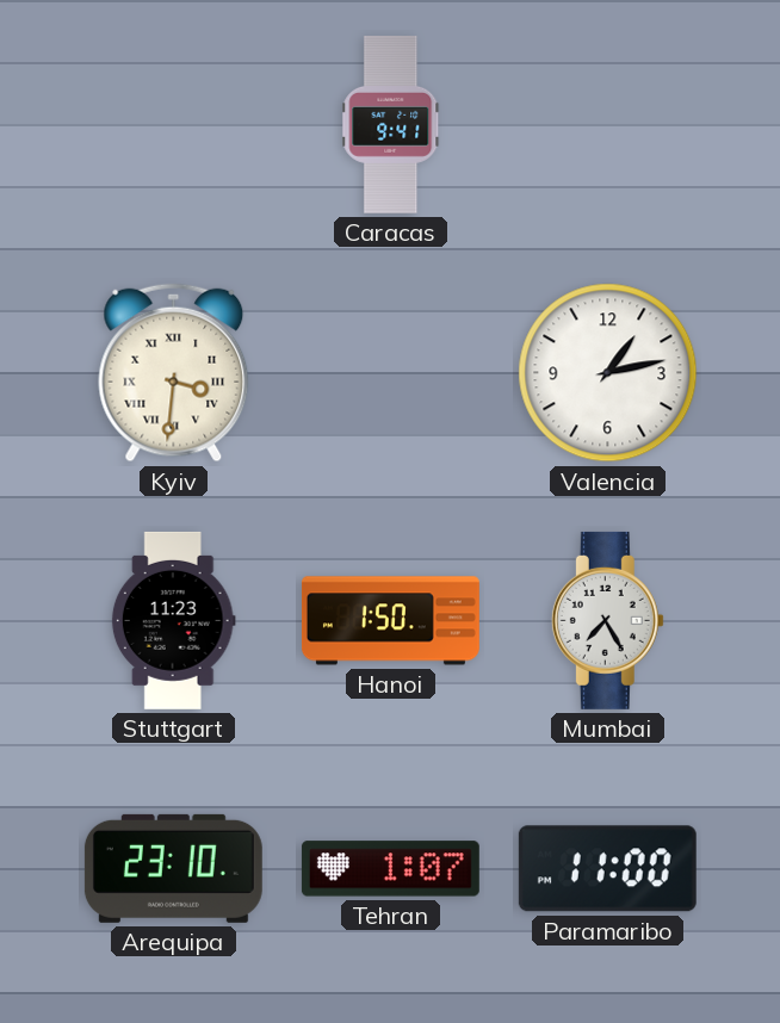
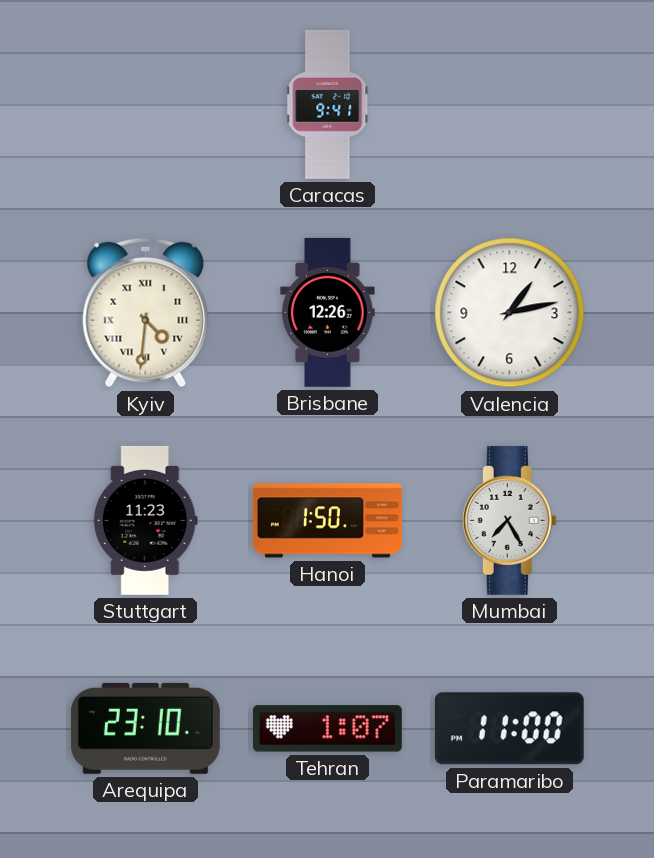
Kyiv: 3:31 -> 4:31 (146, 313)
Brisbane: none -> 12:26 (328, 312)
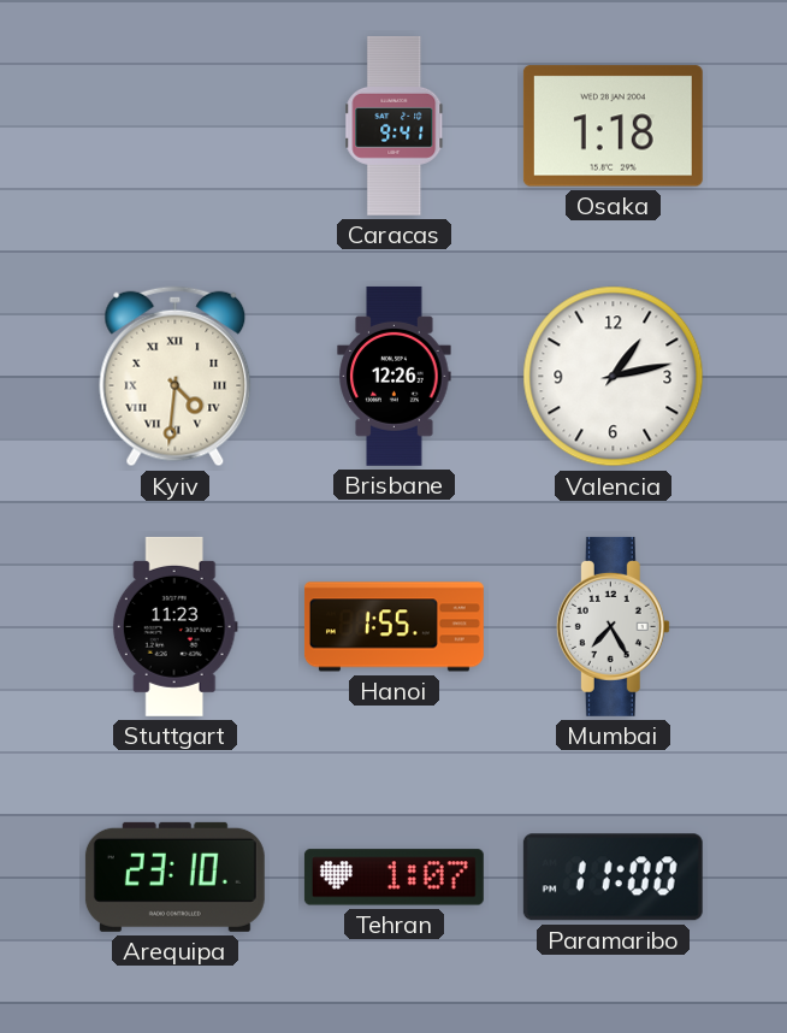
Osaka: none -> 1:18 (613, 126)
Hanoi: 1:50 -> 1:55 (393, 627)
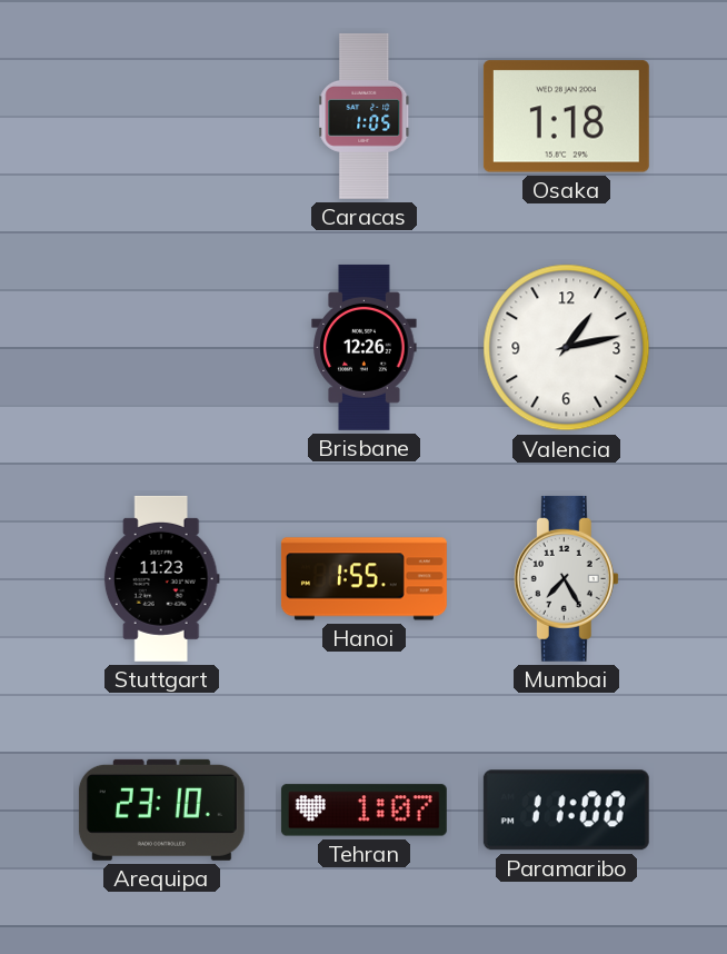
Caracas: 9:41 -> 1:05 (365, 116)
Kyiv: 4:31 -> none (176, 377)
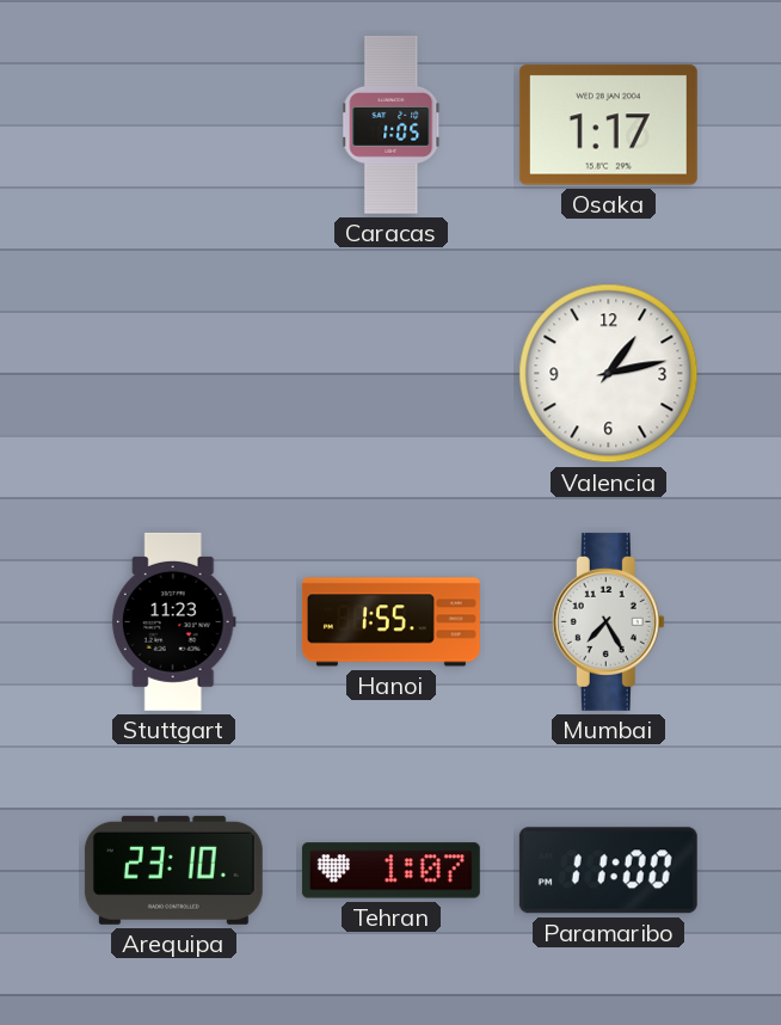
Osaka: 1:18 -> 1:17 (608, 125)
Brisbane: 12:26 -> none (365, 347)
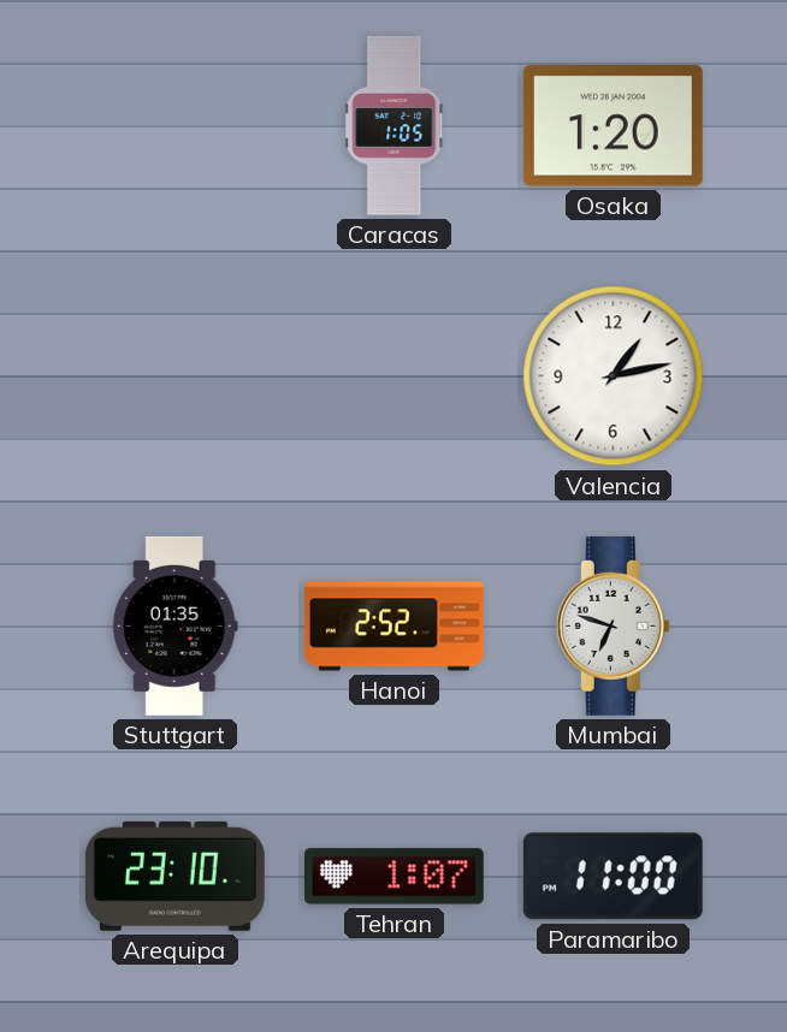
Osaka: 1:17 -> 1:20 (613, 126)
Stuttgart: 11:23 -> 01:35 (174, 625)
Hanoi: 1:55 -> 2:52 (393, 627)
Mumbai: 7:25 -> 6:48 (613, 625)
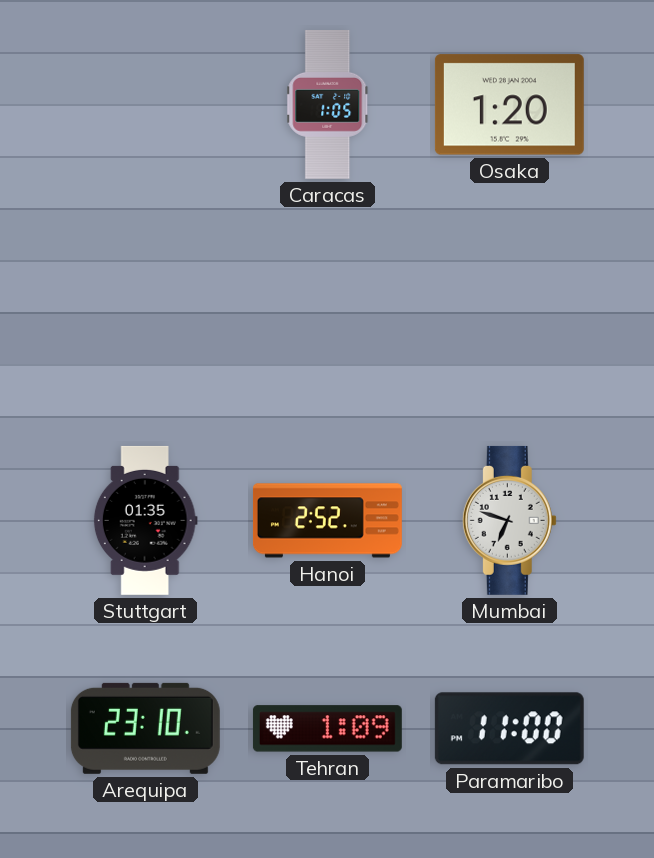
Valencia: 1:13 -> none (614, 376)
Tehran: 1:07 -> 1:09 (327, 729)
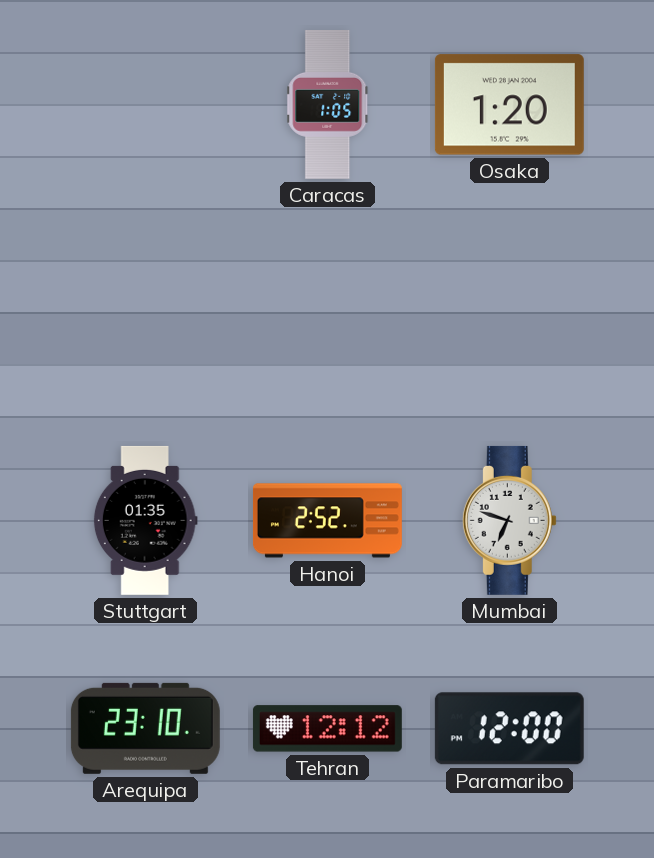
Tehran: 1:09 -> 12:12 (327, 729)
Paramaribo: 11:00 -> 12:00 (509, 729)
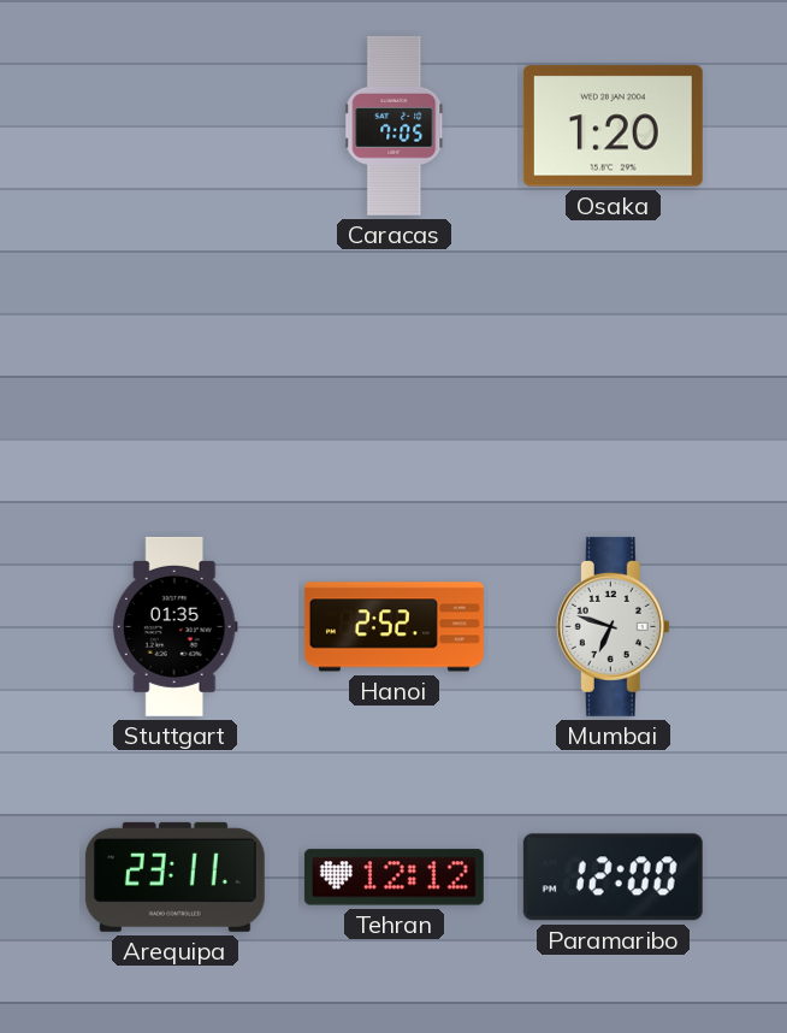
Caracas: 1:05 -> 7:05 (395, 125)
Arequipa: 23:10 -> 23:11 (174, 876)
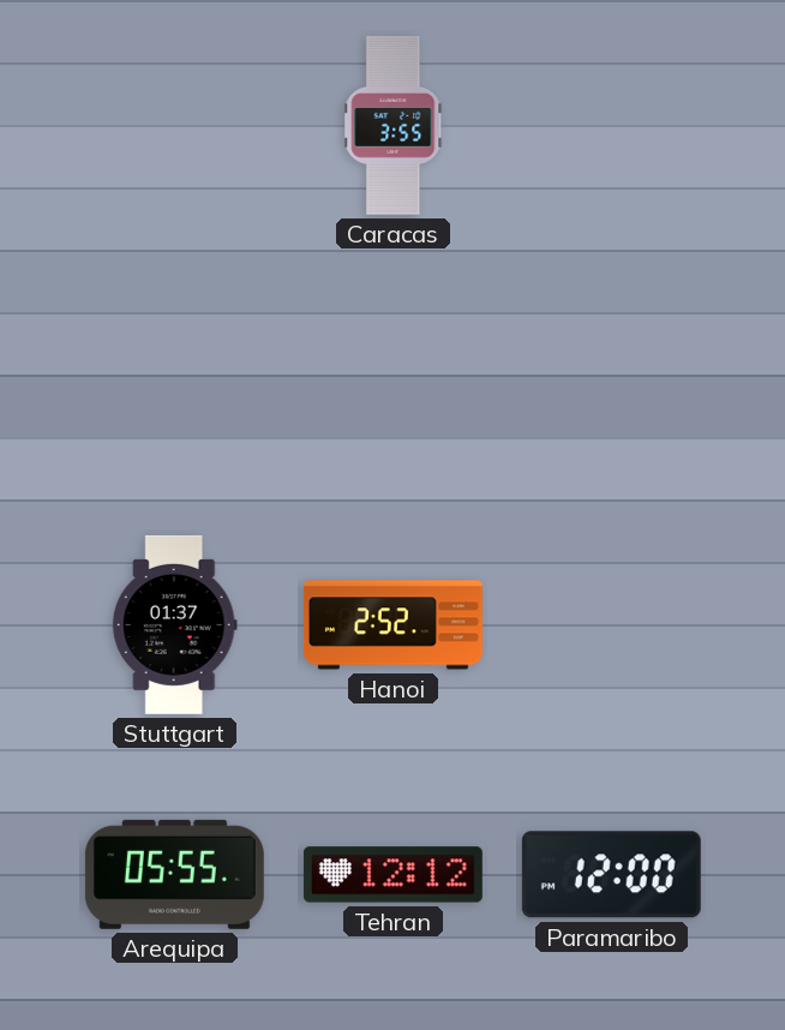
Caracas: 7:05 -> 3:55 (394, 125)
Osaka: 1:20 -> none (613, 126)
Stuttgart: 01:35 -> 01:37 (174, 624)
Mumbai: 6:48 -> none (613, 626)
Arequipa: 23:11 -> 05:55 (174, 874)
